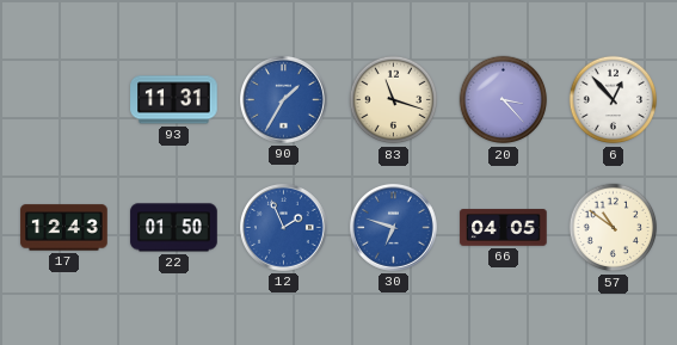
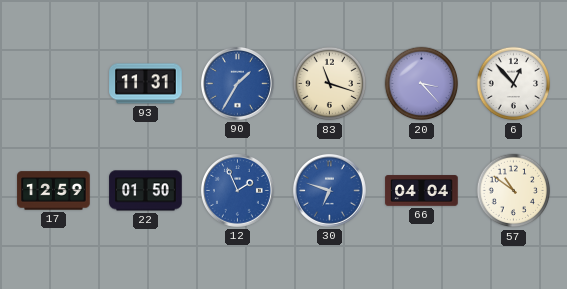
17: 12:43 -> 12:59 (54, 191)
66: 04:05 -> 04:04 (422, 191)
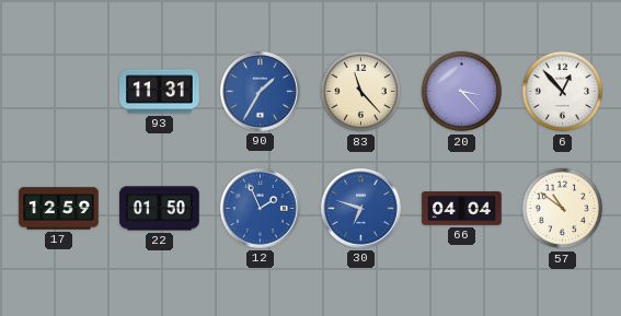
83: 11:18 -> 11:23 (361, 92)
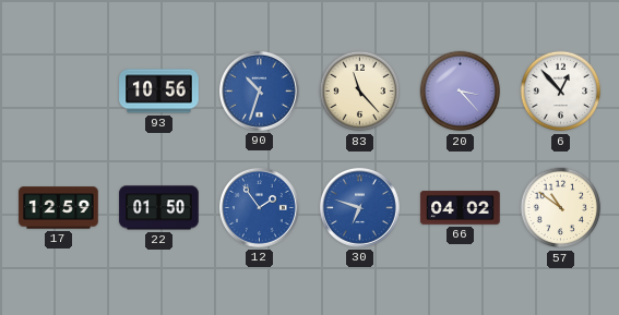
93: 11:31 -> 10:56 (159, 92)
90: 1:35 -> 10:33 (259, 90)
12: 1:56 -> 1:54 (259, 207)
66: 04:04 -> 04:02 (461, 208)
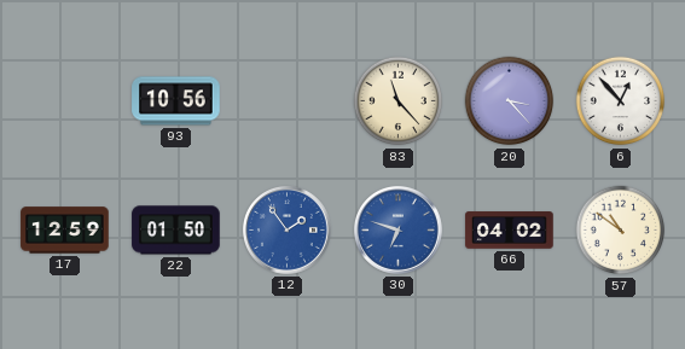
90: 10:33 -> none (259, 90)
